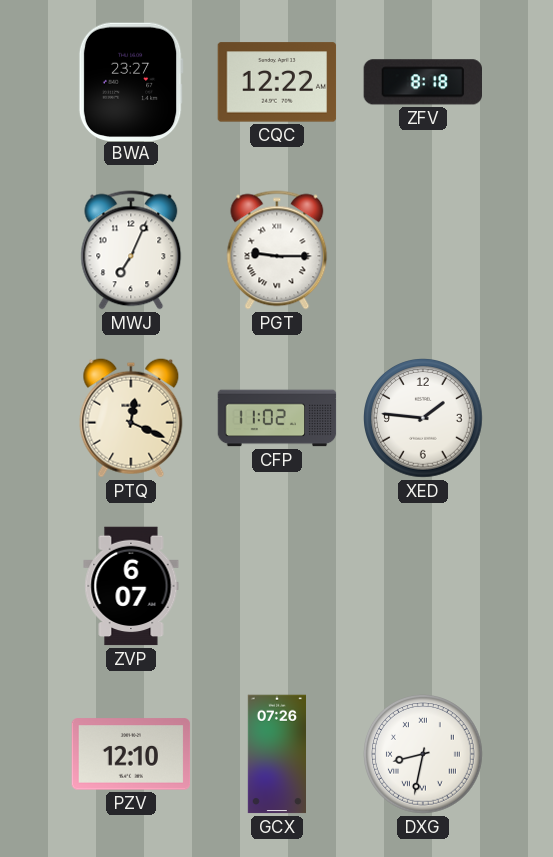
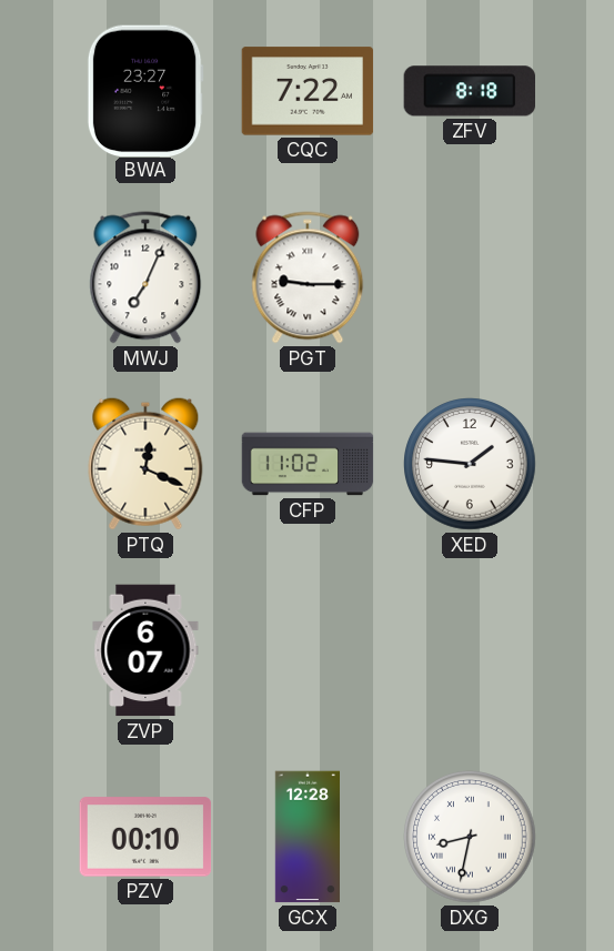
CQC: 12:22 -> 7:22 (308, 91)
PZV: 12:10 -> 00:10 (145, 837)
GCX: 07:26 -> 12:28 (306, 837)
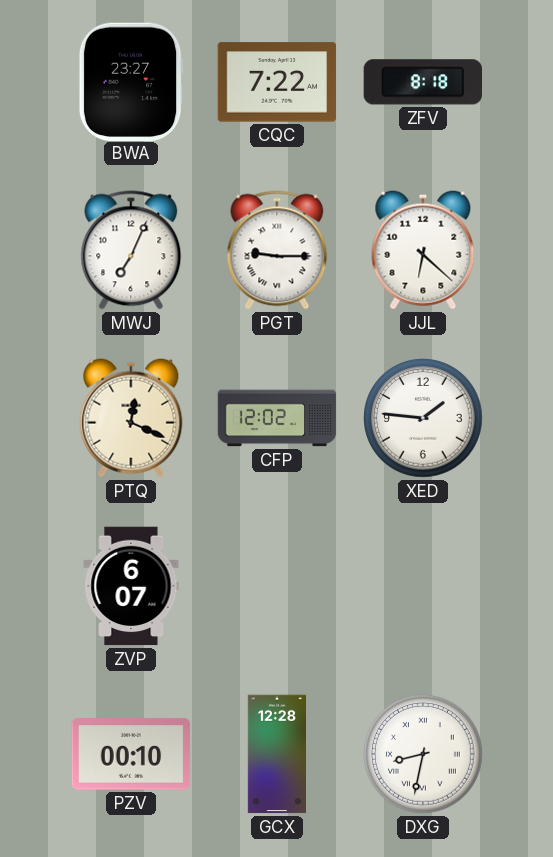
JJL: none -> 6:22 (423, 250)
CFP: 11:02 -> 12:02 (277, 418)
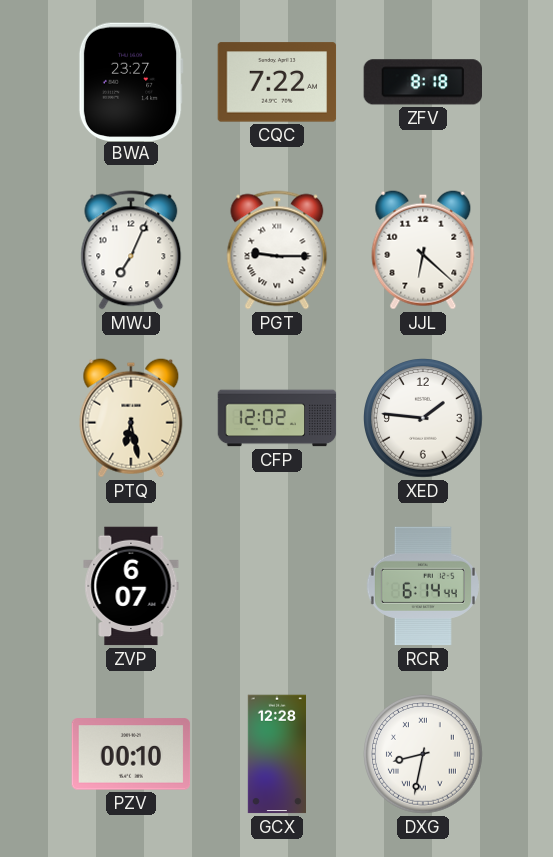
PTQ: 12:19 -> 6:28 (131, 418)
RCR: none -> 6:14 (423, 586)
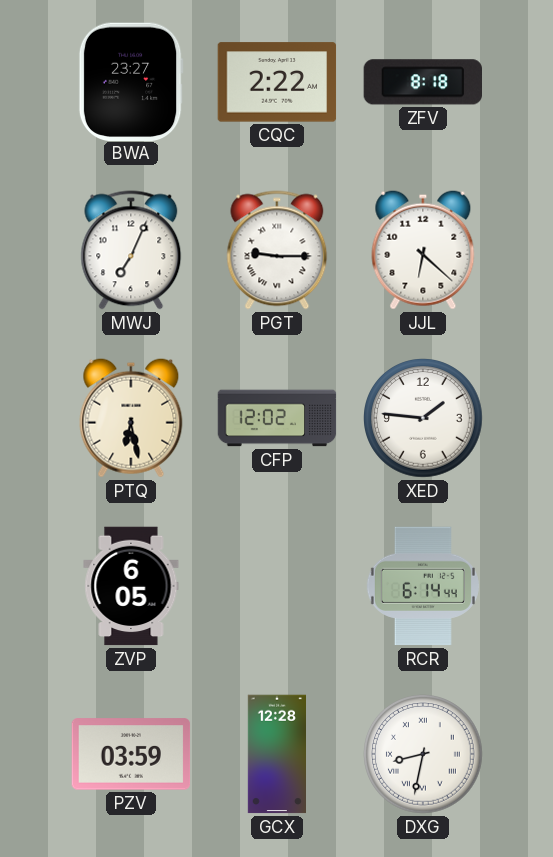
CQC: 7:22 -> 2:22 (277, 82)
ZVP: 6:07 -> 6:05 (131, 586)
PZV: 00:10 -> 03:59 (131, 754)
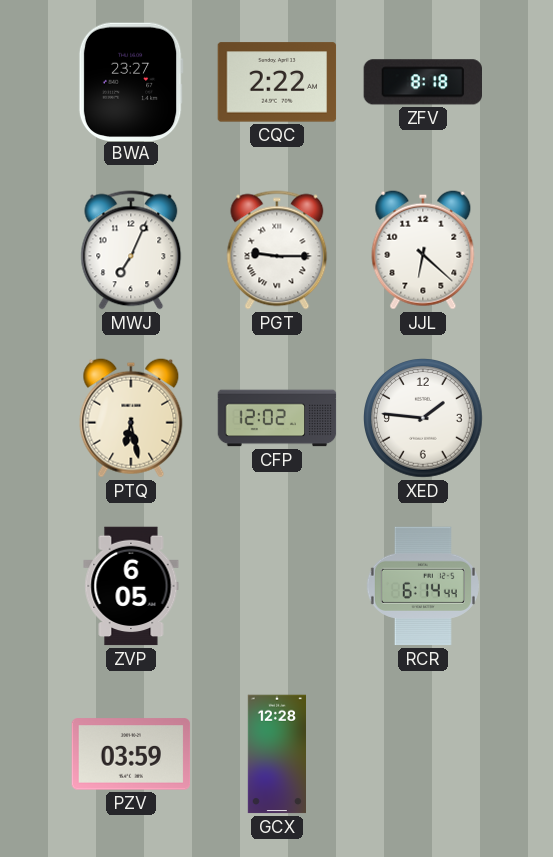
DXG: 8:32 -> none (423, 754)
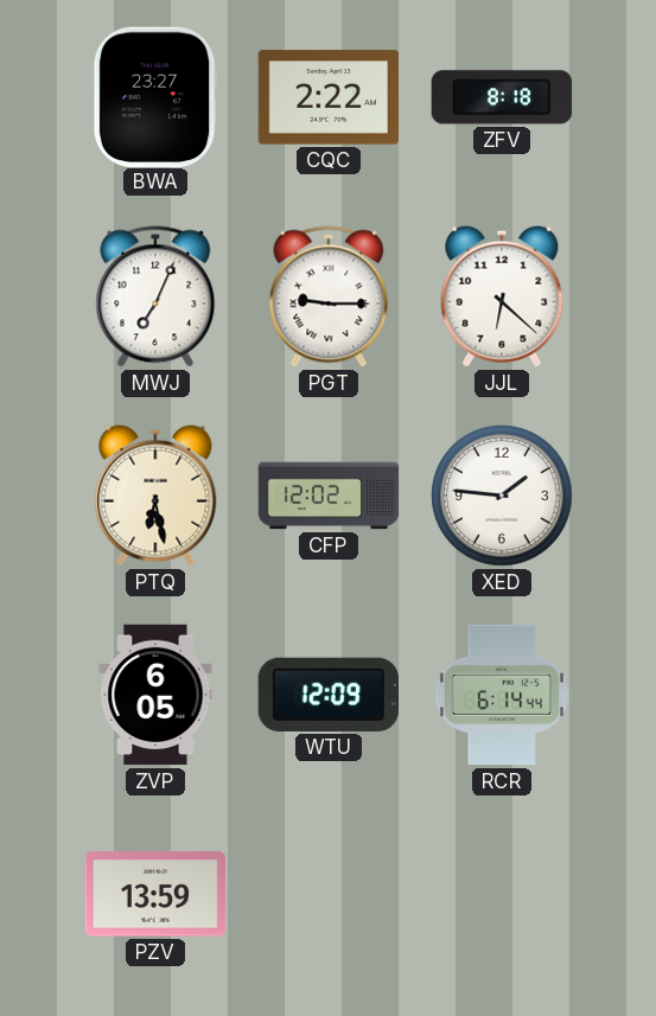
WTU: none -> 12:09 (327, 695)
PZV: 03:59 -> 13:59 (155, 894)
GCX: 12:28 -> none (276, 754)
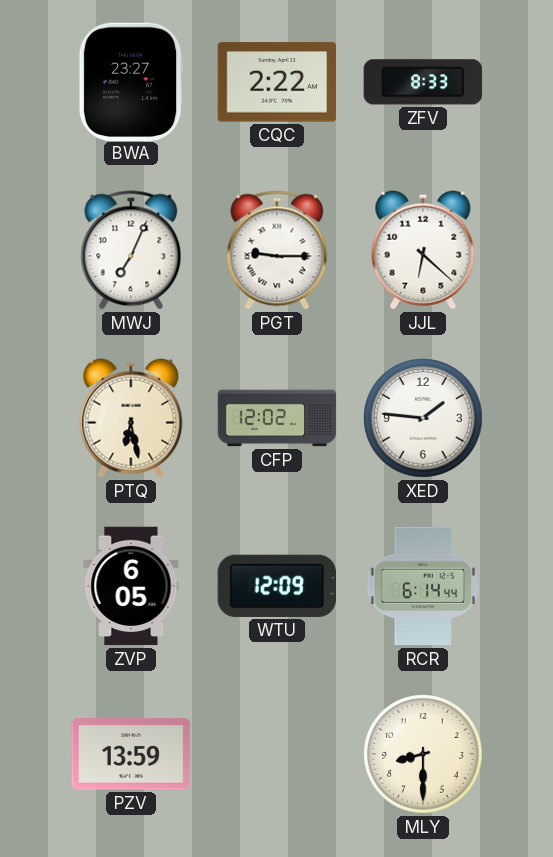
ZFV: 8:18 -> 8:33 (422, 82)
MLY: none -> 8:30 (423, 754)
